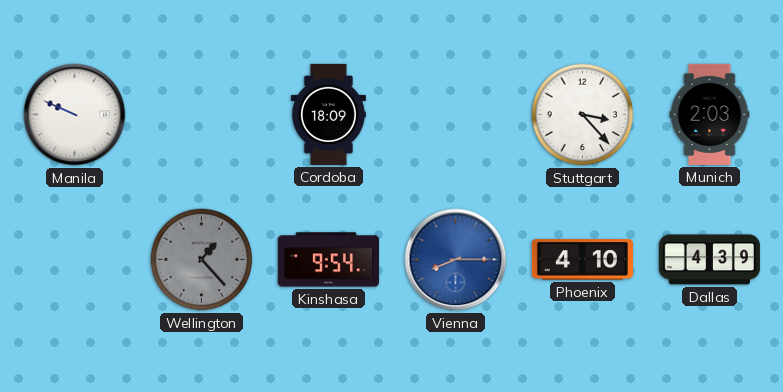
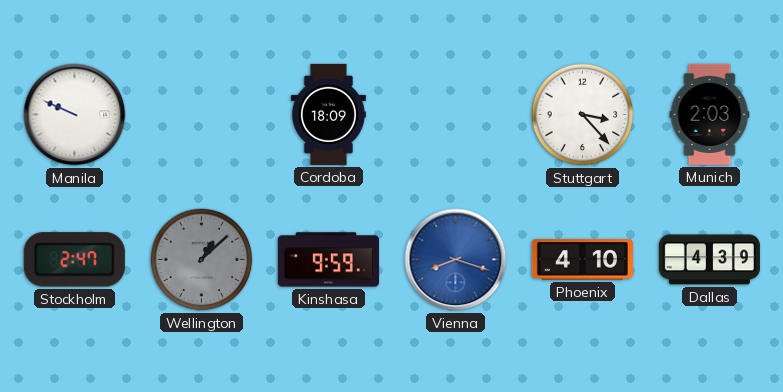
Stockholm: none -> 2:47 (74, 260)
Wellington: 1:23 -> 1:08 (202, 260)
Kinshasa: 9:54 -> 9:59 (328, 260)
Vienna: 8:15 -> 8:18 (456, 260)
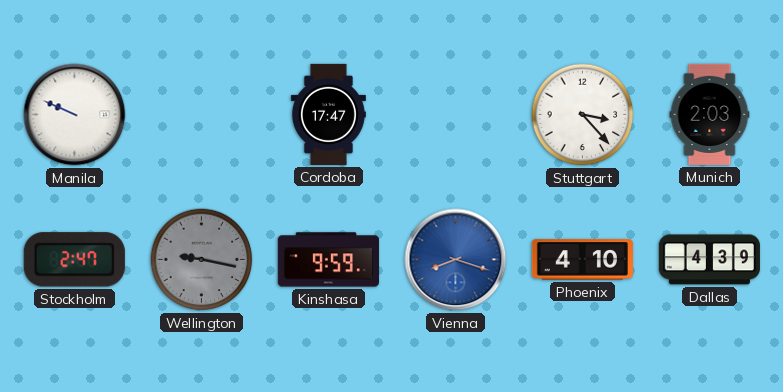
Cordoba: 18:09 -> 17:47 (328, 114)
Wellington: 1:08 -> 9:17 (202, 260)
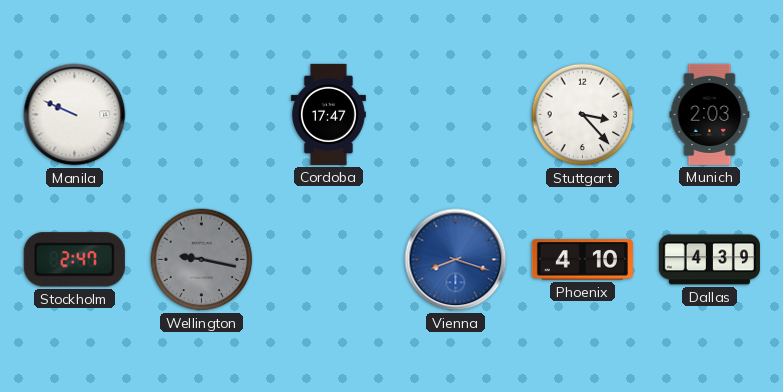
Kinshasa: 9:59 -> none (328, 260)
